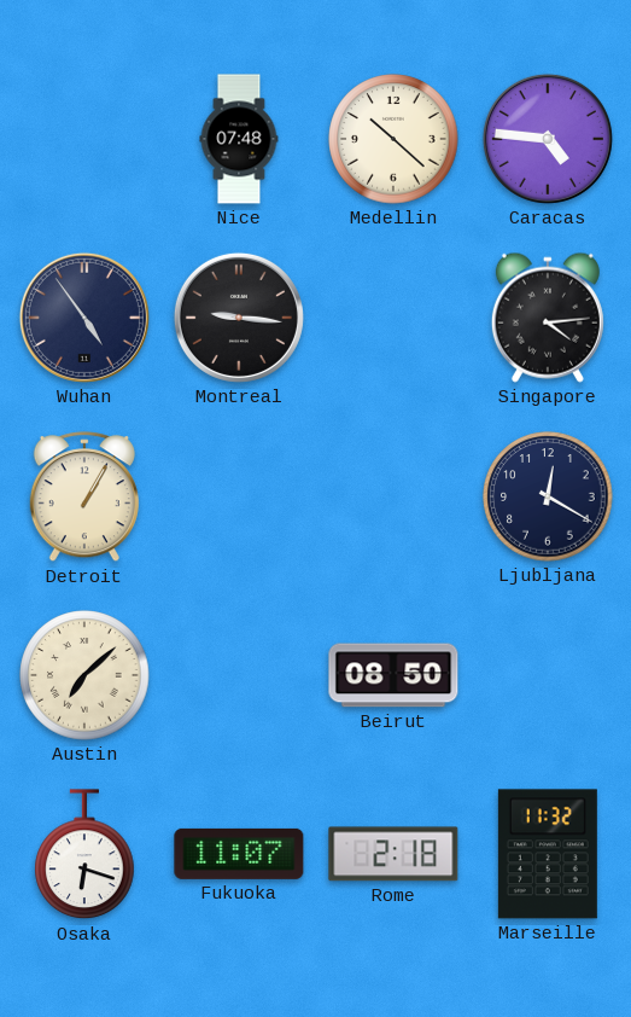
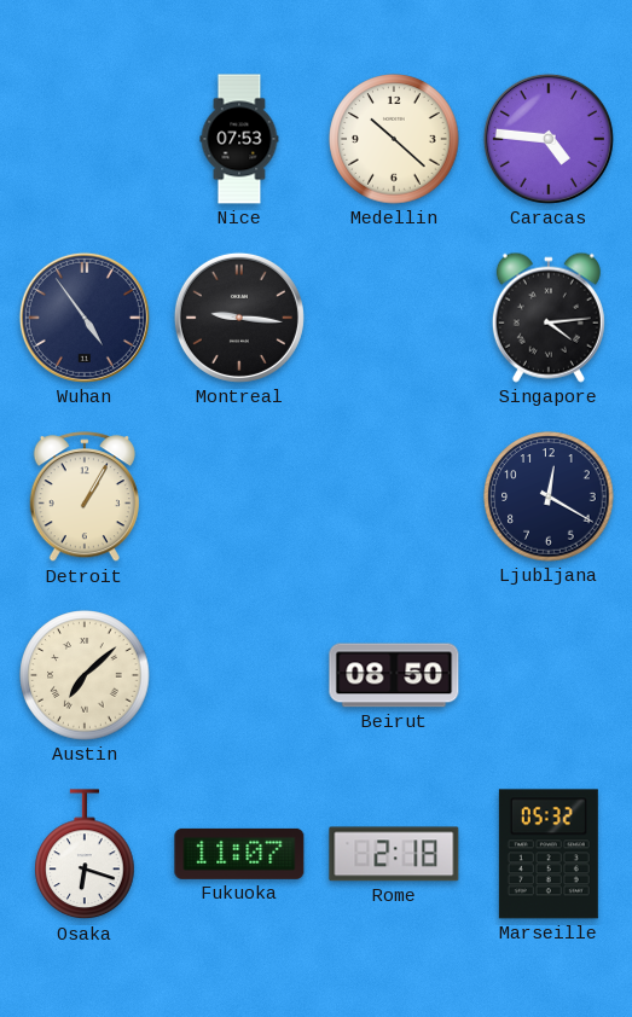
Nice: 07:48 -> 07:53 (239, 139)
Marseille: 11:32 -> 05:32 (549, 854)
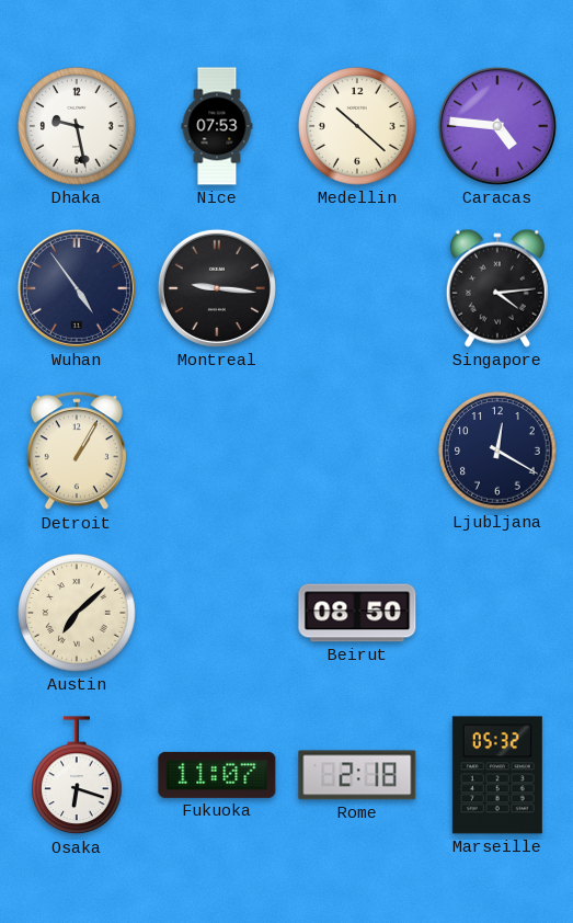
Dhaka: none -> 9:28 (77, 126)
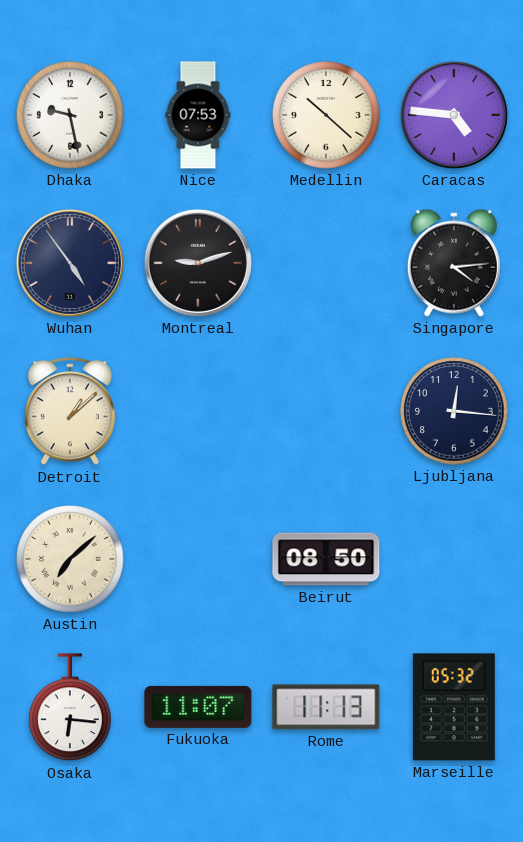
Montreal: 9:16 -> 9:12 (198, 263)
Detroit: 1:05 -> 1:08 (70, 412)
Ljubljana: 12:20 -> 12:16 (454, 411)
Osaka: 6:18 -> 6:16 (70, 708)
Rome: 2:18 -> 11:13 (326, 707)
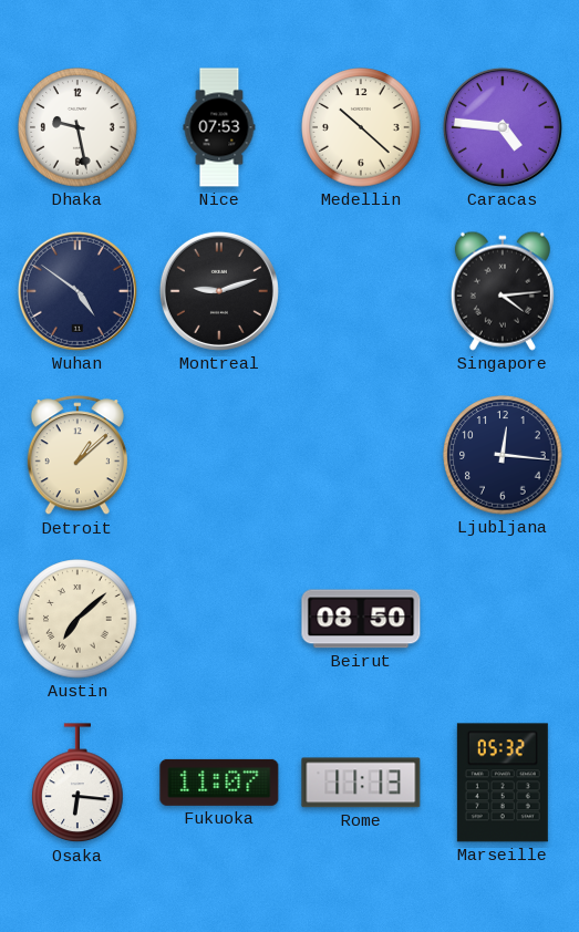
Wuhan: 4:54 -> 4:51 (77, 291)
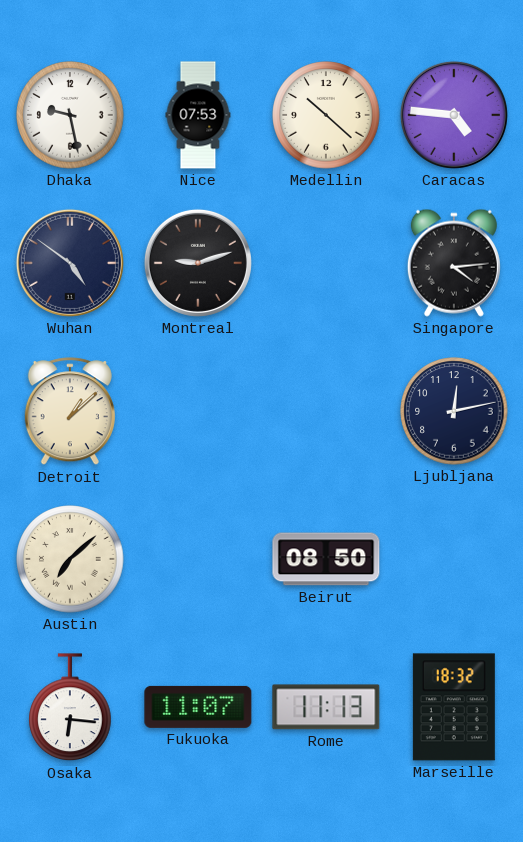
Ljubljana: 12:16 -> 12:13 (454, 411)
Marseille: 05:32 -> 18:32 (454, 707)
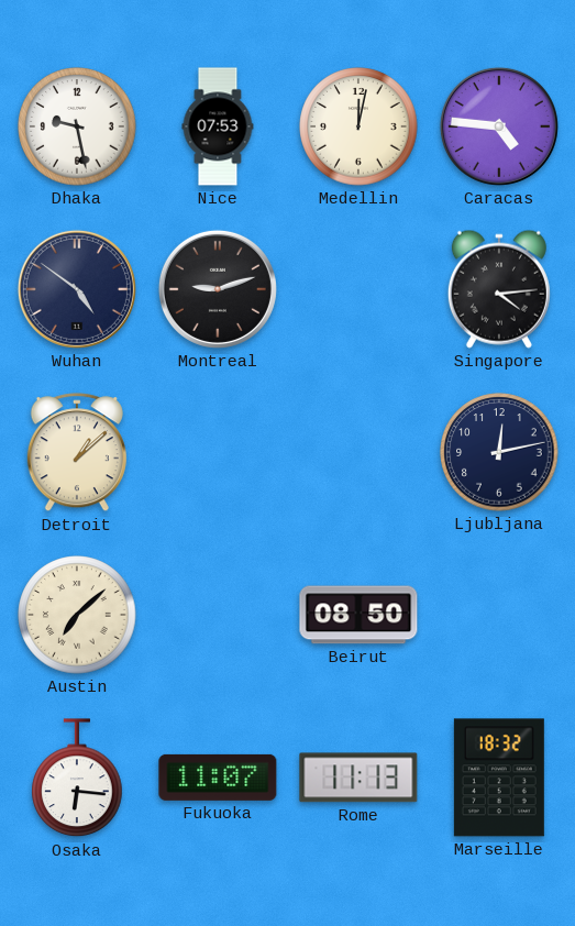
Medellin: 10:22 -> 12:02 (358, 126)
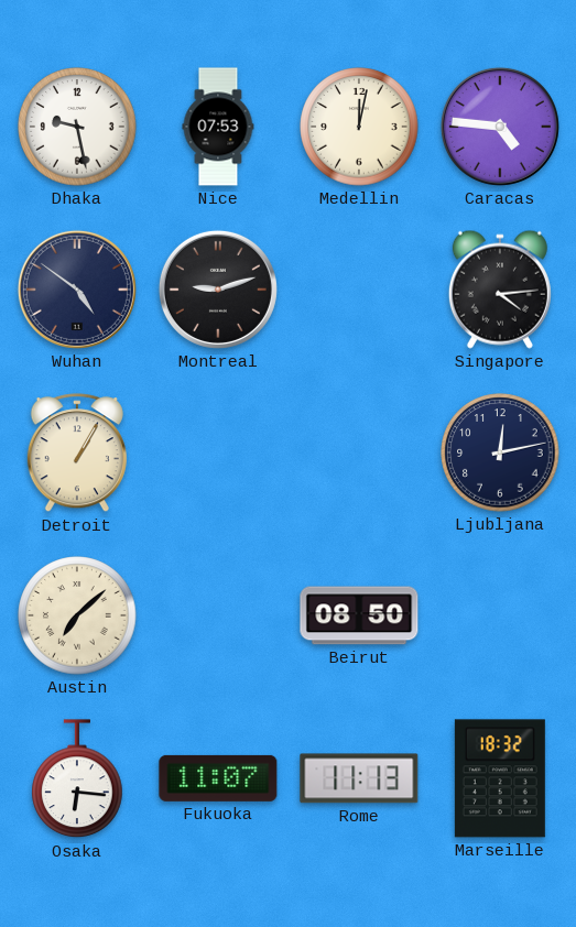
Detroit: 1:08 -> 1:05 (77, 454)
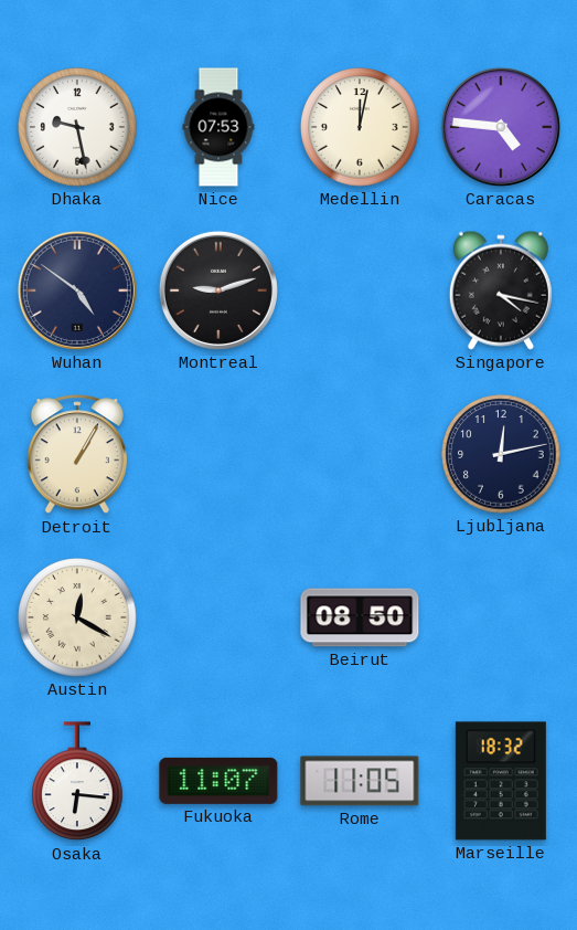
Singapore: 4:14 -> 4:17 (501, 290)
Austin: 7:08 -> 12:20 (77, 617)
Rome: 11:13 -> 11:05 (360, 781)
